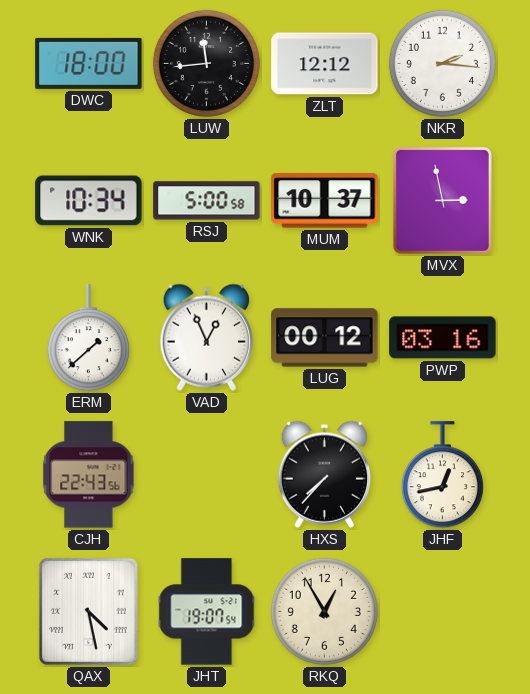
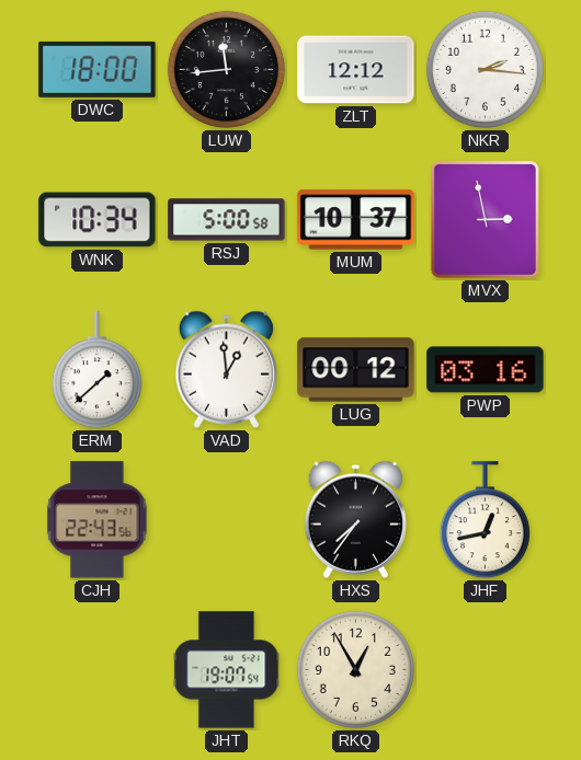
VAD: 12:56 -> 12:59 (226, 369)
HXS: 7:37 -> 7:36 (355, 519)
QAX: 4:28 -> none (88, 611)
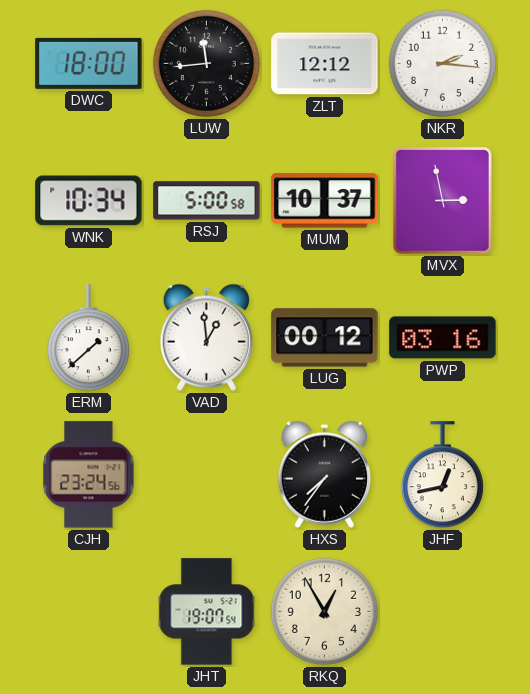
CJH: 22:43 -> 23:24 (89, 475)
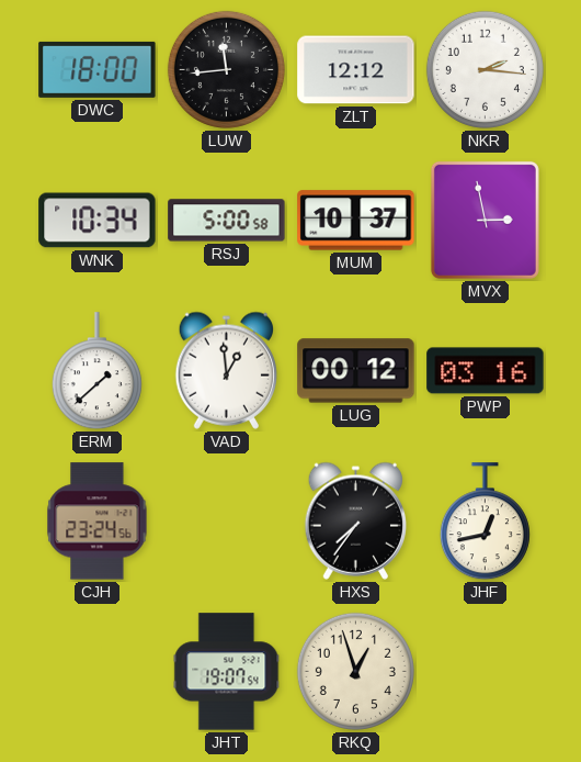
RKQ: 12:55 -> 12:57 (355, 671)
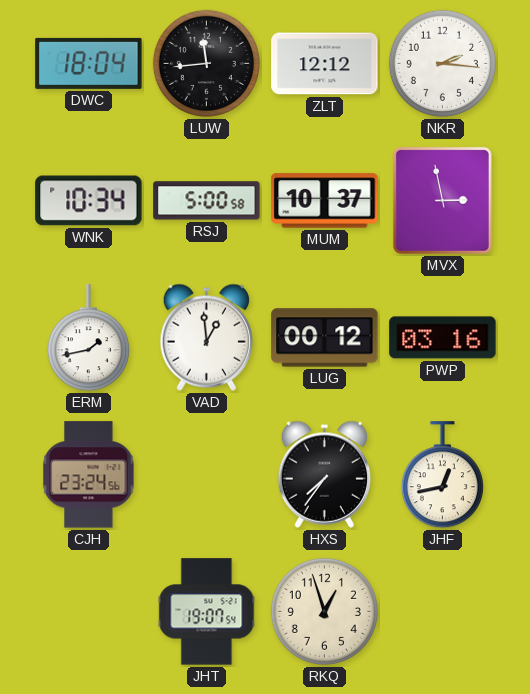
DWC: 18:00 -> 18:04 (89, 63)
ERM: 1:38 -> 1:43 (88, 338)
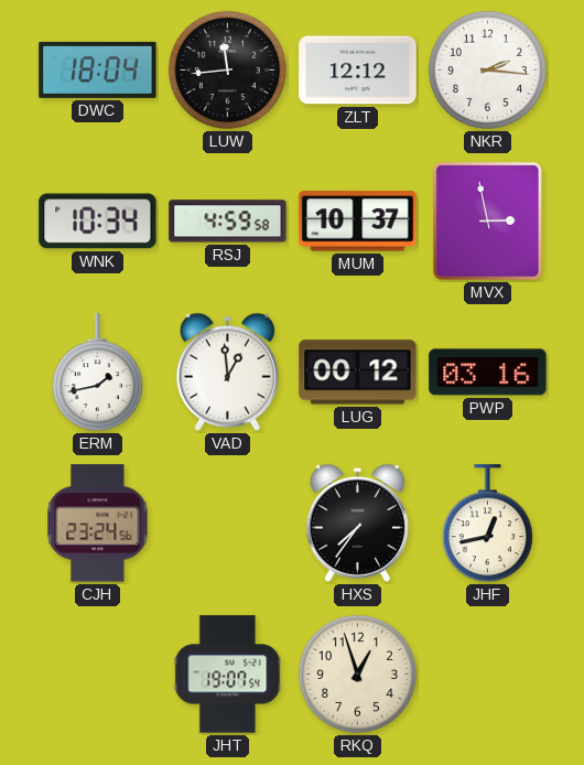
RSJ: 5:00 -> 4:59 (228, 222)
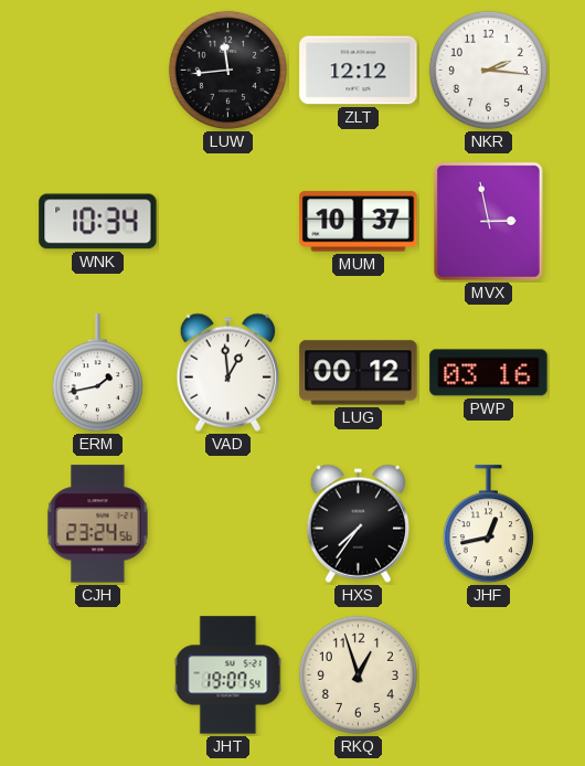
DWC: 18:04 -> none (98, 69)
RSJ: 4:59 -> none (228, 222)
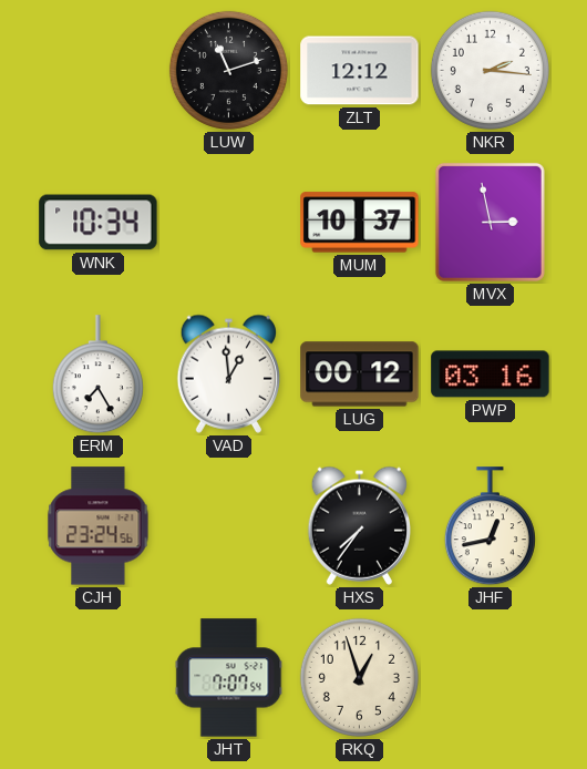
LUW: 11:44 -> 11:12 (228, 70)
ERM: 1:43 -> 7:25 (97, 375)
JHT: 19:07 -> 7:07 (229, 678)
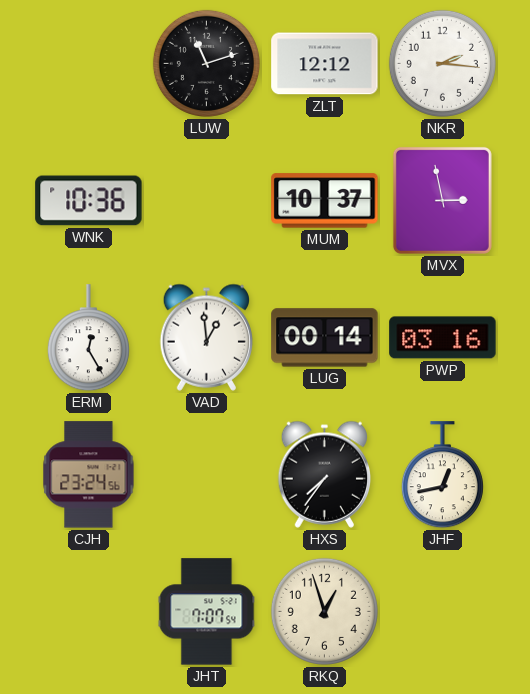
WNK: 10:34 -> 10:36 (89, 201)
ERM: 7:25 -> 12:25 (88, 338)
LUG: 00:12 -> 00:14 (325, 338)
